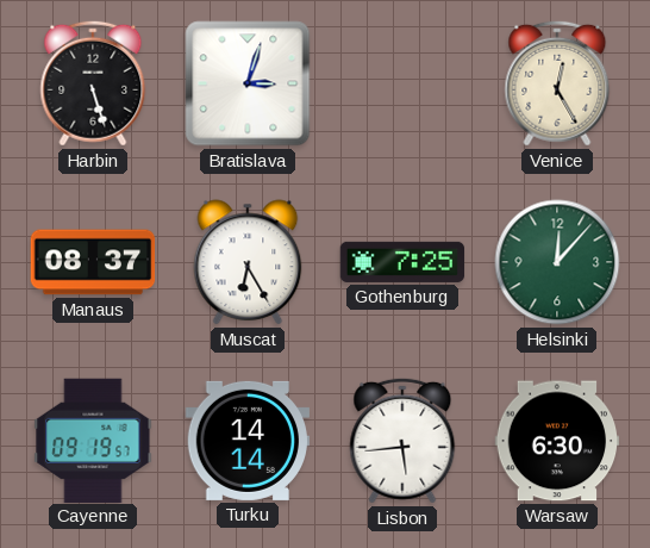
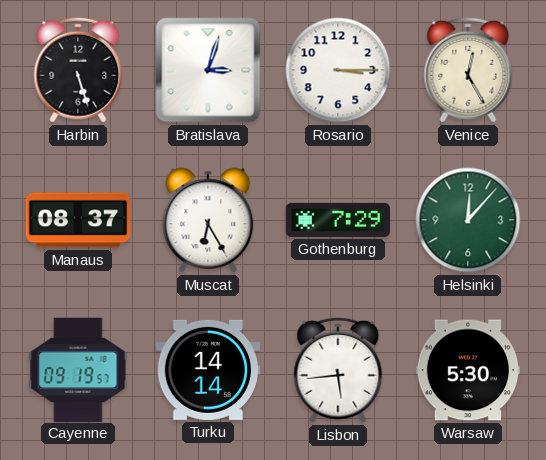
Rosario: none -> 3:15 (338, 70)
Gothenburg: 7:25 -> 7:29 (338, 220)
Warsaw: 6:30 -> 5:30 (468, 370)
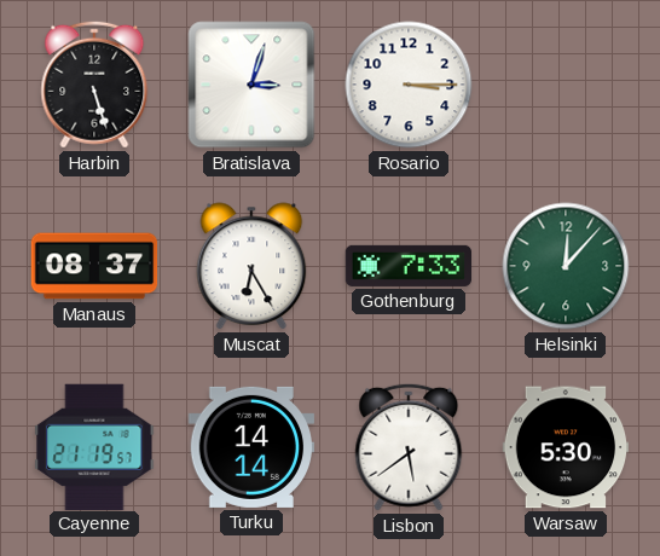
Venice: 12:25 -> none (468, 70)
Gothenburg: 7:29 -> 7:33 (409, 266)
Cayenne: 09:19 -> 21:19 (94, 446)
Lisbon: 5:44 -> 5:39 (409, 447)
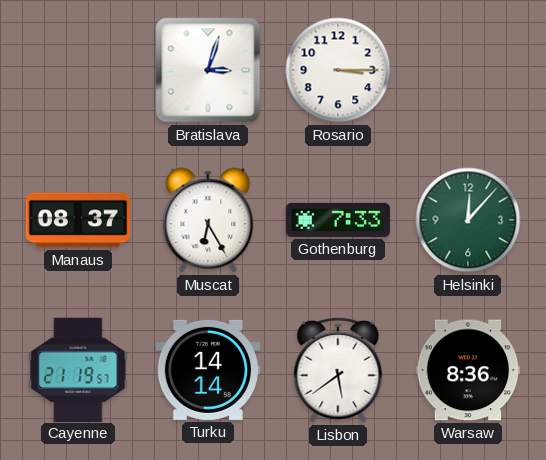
Harbin: 5:27 -> none (94, 85)
Warsaw: 5:30 -> 8:36 (468, 370)
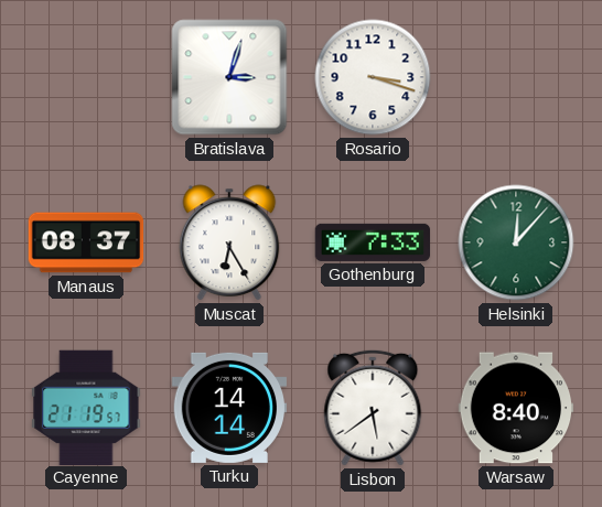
Rosario: 3:15 -> 3:18 (373, 77)
Warsaw: 8:36 -> 8:40 (516, 408)
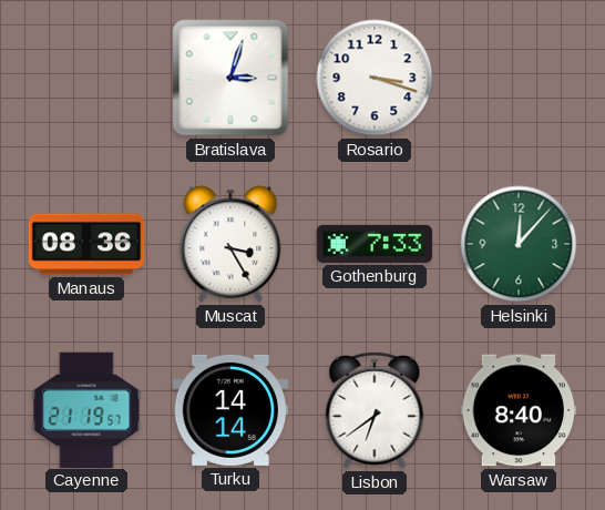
Manaus: 08:37 -> 08:36 (86, 244)
Muscat: 6:25 -> 3:25 (230, 244)
Lisbon: 5:39 -> 6:39 (375, 410)
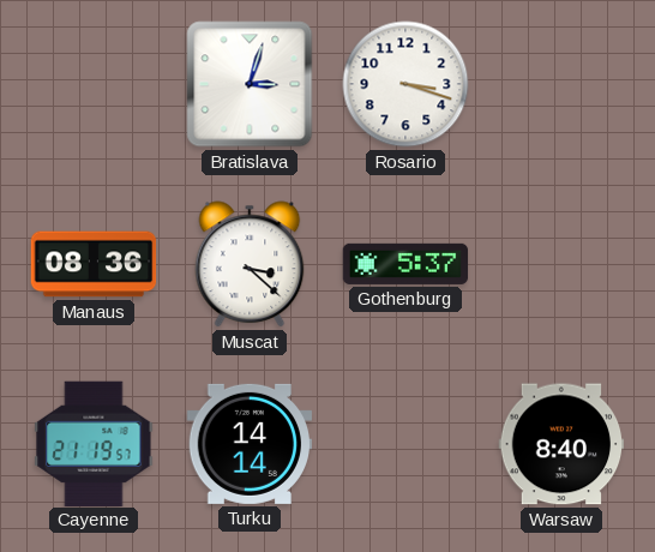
Muscat: 3:25 -> 3:22 (250, 264)
Gothenburg: 7:33 -> 5:37 (405, 264)
Helsinki: 12:07 -> none (519, 244)
Lisbon: 6:39 -> none (375, 410)
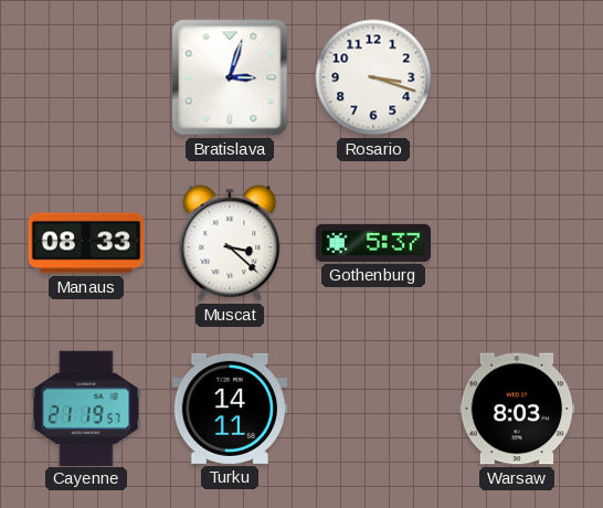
Manaus: 08:36 -> 08:33 (86, 243)
Turku: 14:14 -> 14:11 (230, 409)
Warsaw: 8:40 -> 8:03 (517, 409)
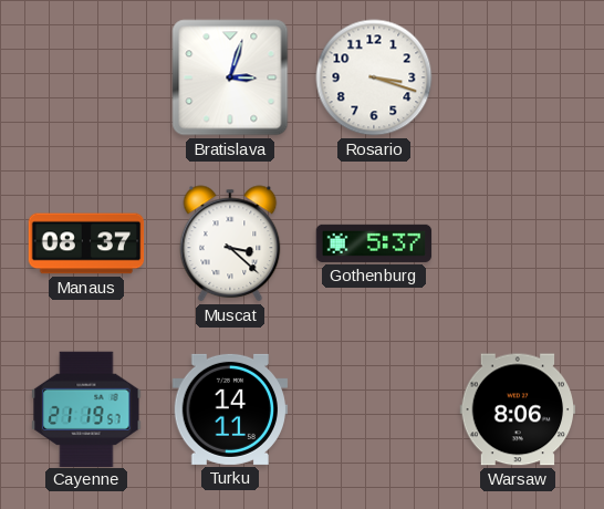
Manaus: 08:33 -> 08:37 (86, 243)
Warsaw: 8:03 -> 8:06 (518, 409)
